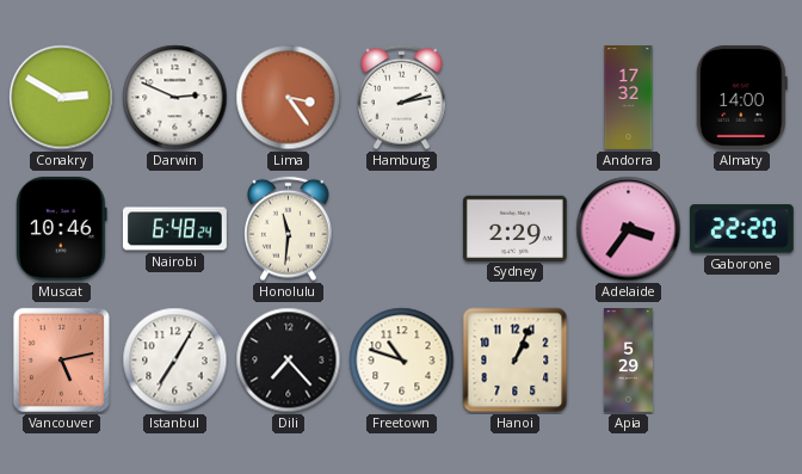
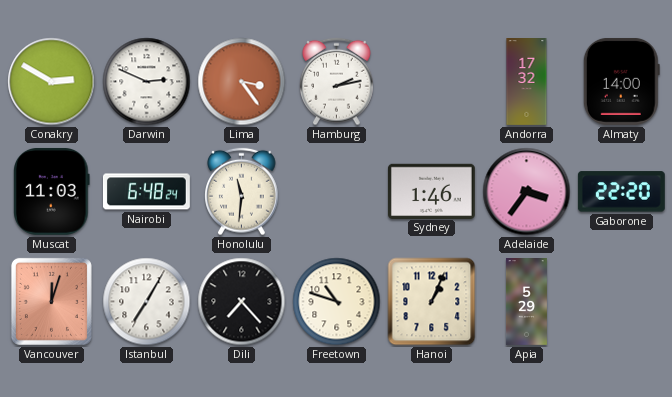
Muscat: 10:46 -> 11:03 (52, 191)
Sydney: 2:29 -> 1:46 (431, 191)
Vancouver: 5:13 -> 12:03 (51, 301)
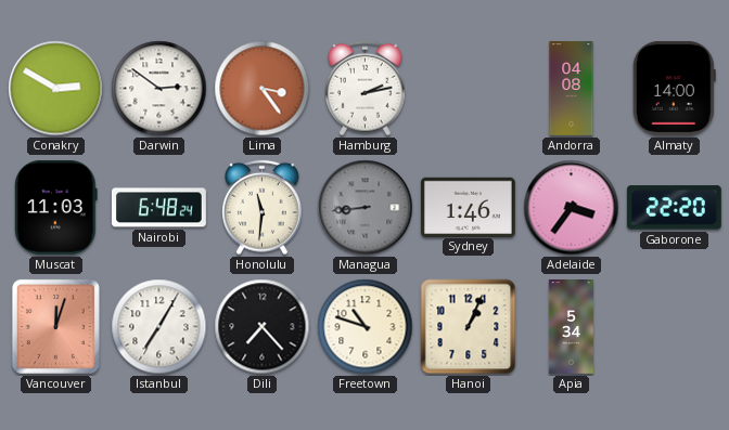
Darwin: 2:49 -> 2:51 (159, 89)
Andorra: 17:32 -> 04:08 (572, 89)
Managua: none -> 8:44 (366, 208)
Apia: 5:29 -> 5:34 (571, 327)
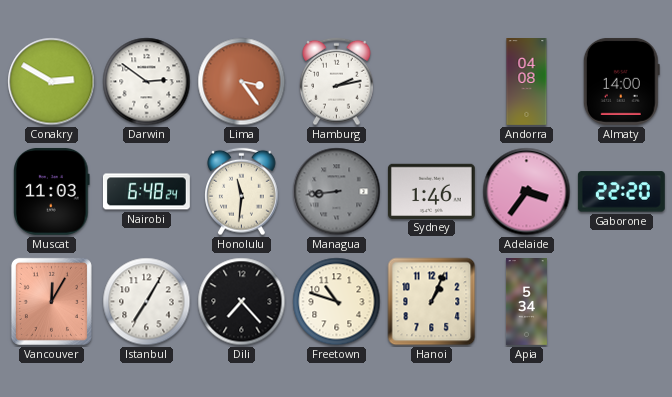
Vancouver: 12:03 -> 12:05 (51, 301)
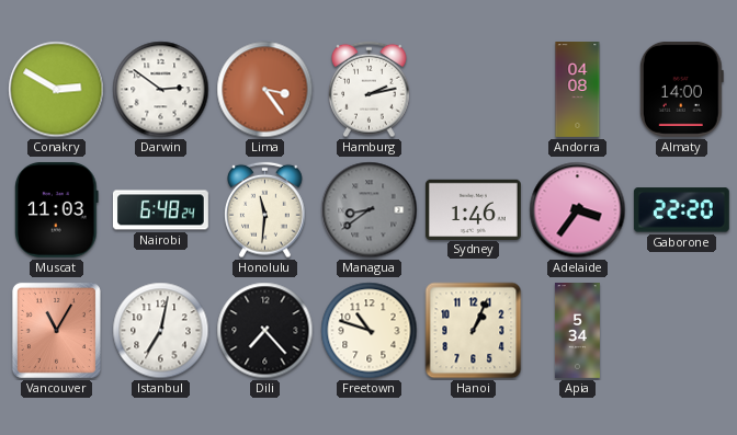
Managua: 8:44 -> 8:39 (370, 210)
Vancouver: 12:05 -> 11:05 (56, 330)
Istanbul: 7:05 -> 7:02 (161, 331)
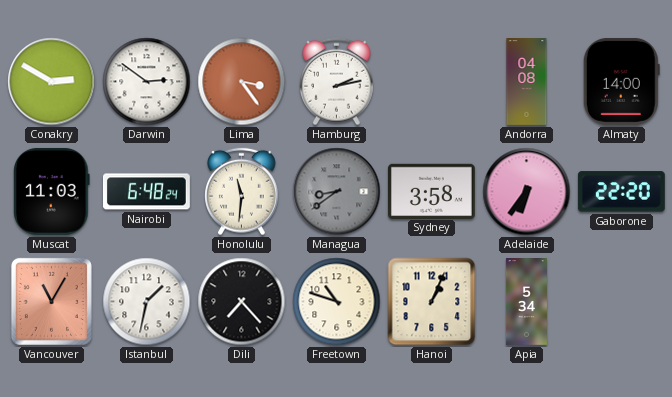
Sydney: 1:46 -> 3:58 (431, 191)
Adelaide: 3:36 -> 6:36 (527, 192)
Istanbul: 7:02 -> 1:32 (147, 302)
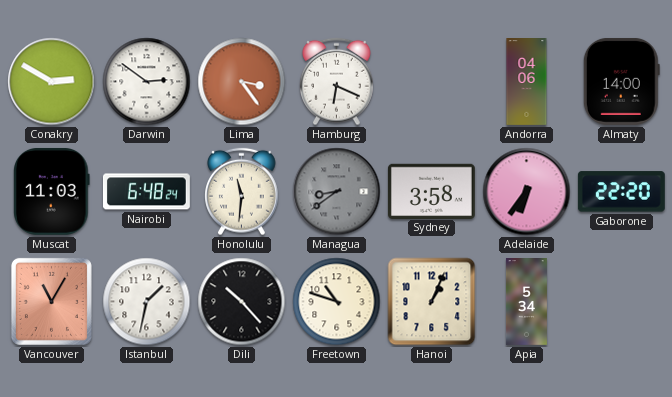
Hamburg: 2:13 -> 6:19 (337, 82)
Andorra: 04:08 -> 04:06 (527, 82)
Dili: 7:23 -> 10:23 (242, 302)
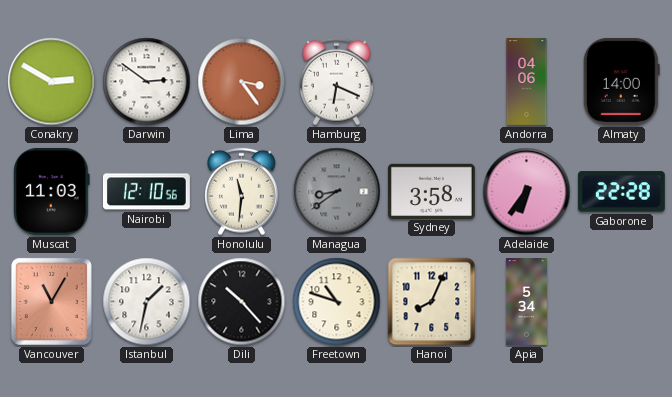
Nairobi: 6:48 -> 12:10 (146, 192)
Gaborone: 22:20 -> 22:28 (621, 192)
Hanoi: 1:04 -> 8:04 (432, 302)
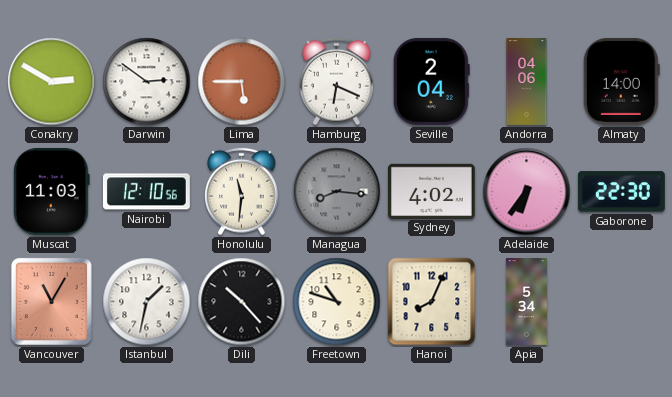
Lima: 3:24 -> 5:45 (242, 82)
Seville: none -> 2:04 (431, 81)
Managua: 8:39 -> 8:16 (337, 192)
Sydney: 3:58 -> 4:02 (431, 191)
Gaborone: 22:28 -> 22:30 (621, 192)
